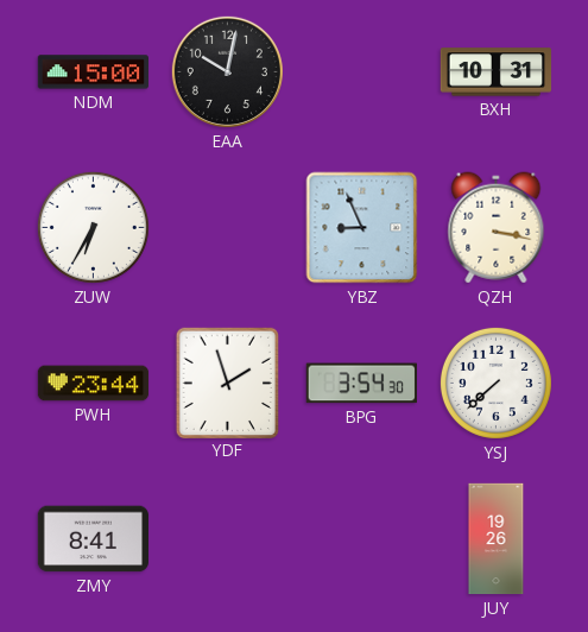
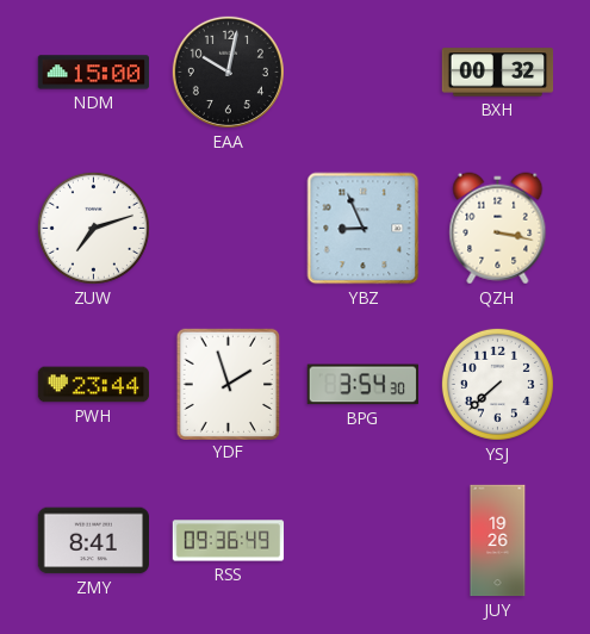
BXH: 10:31 -> 00:32 (498, 73)
ZUW: 6:35 -> 7:12 (93, 228)
RSS: none -> 09:36 (229, 541)
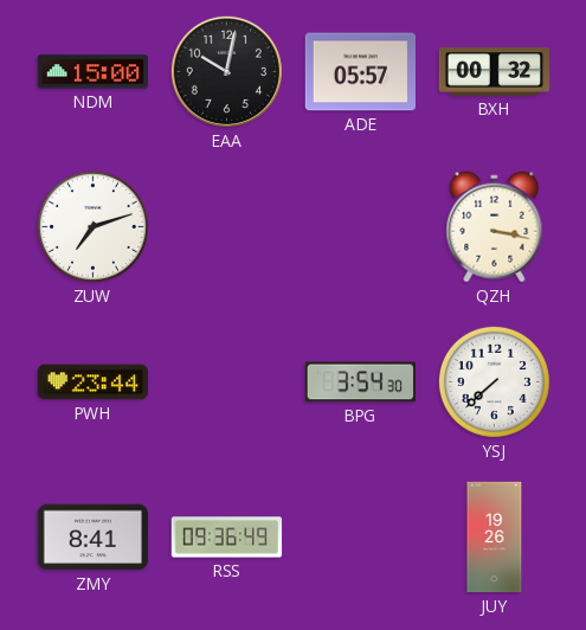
ADE: none -> 05:57 (360, 72)
YBZ: 8:56 -> none (364, 229)
YDF: 1:57 -> none (228, 384)
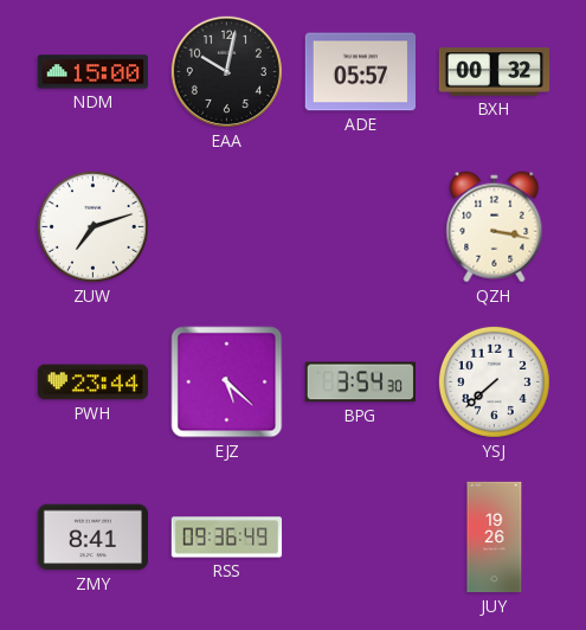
EJZ: none -> 5:22 (227, 382)
